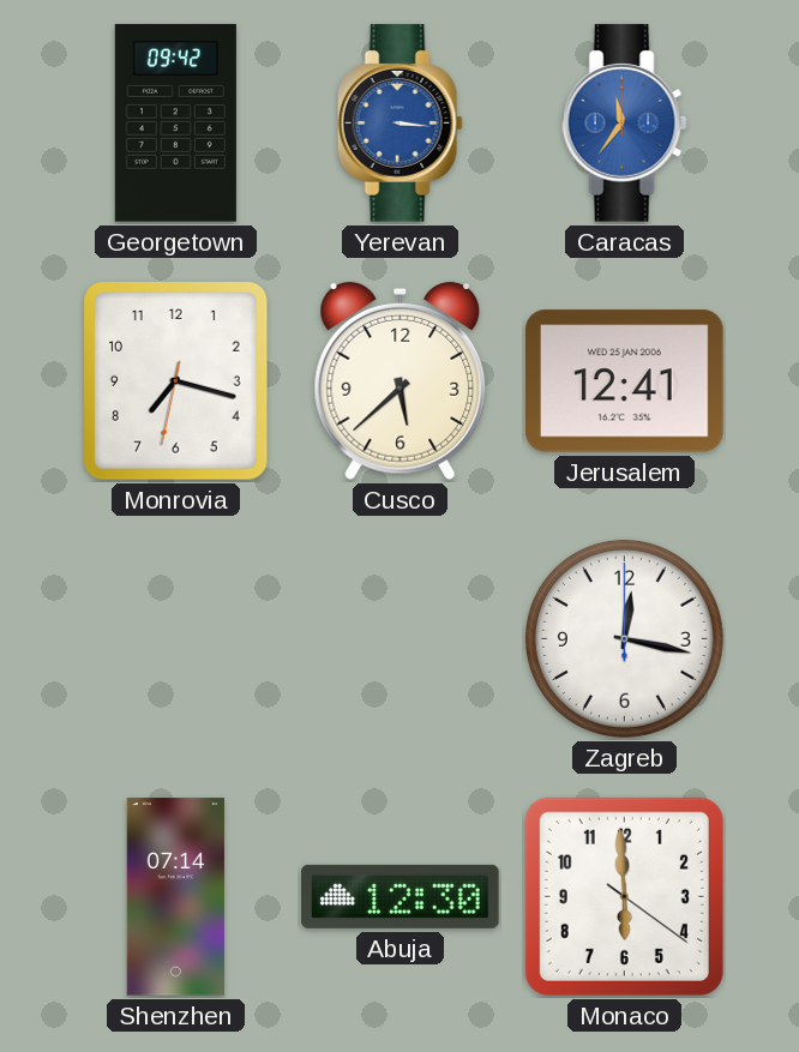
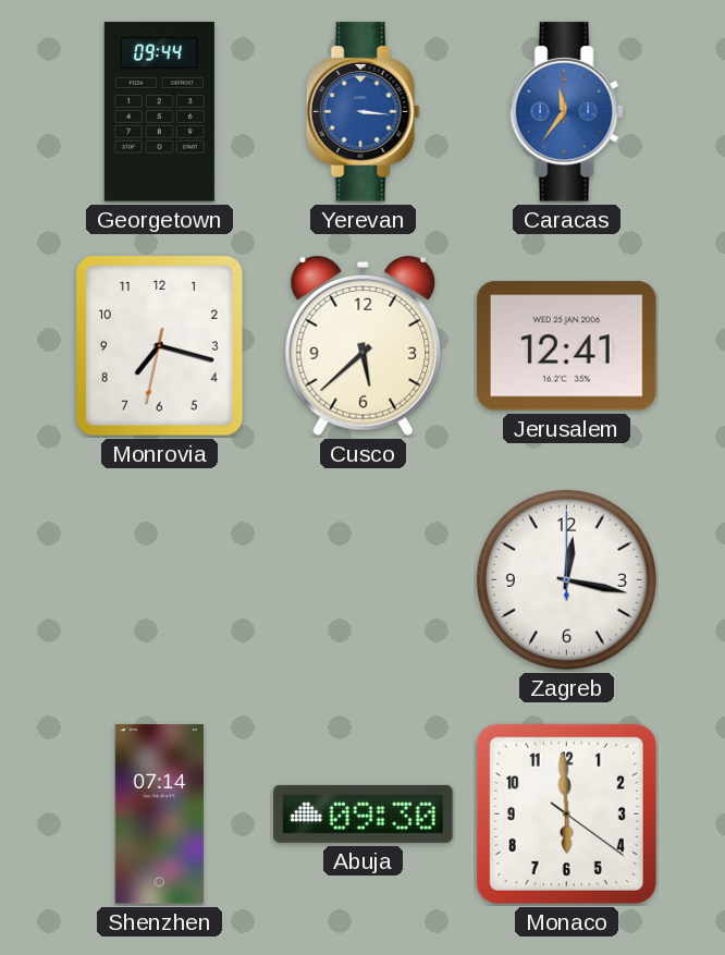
Georgetown: 09:42 -> 09:44 (159, 112)
Abuja: 12:30 -> 09:30 (364, 813)
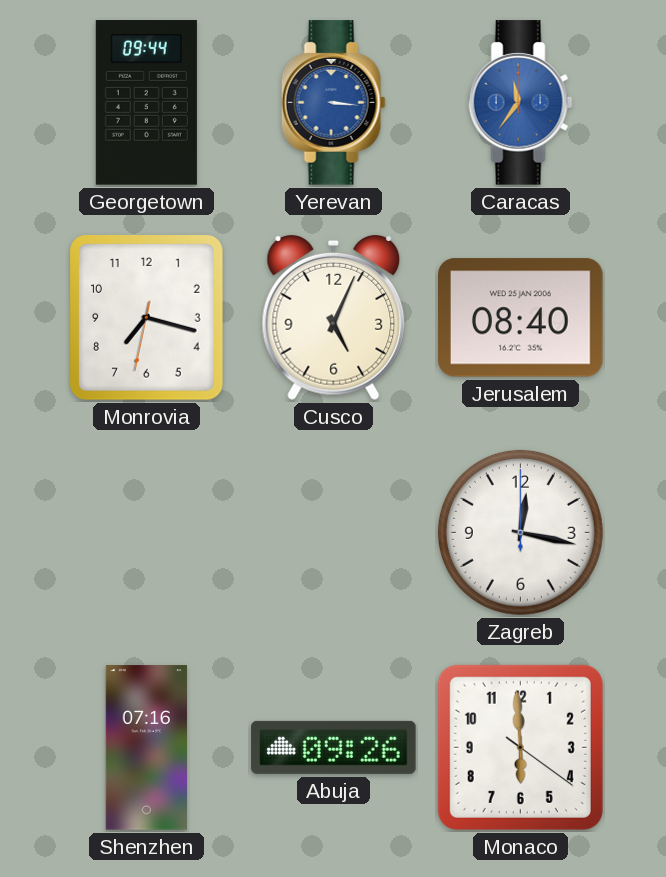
Cusco: 5:38 -> 5:04 (334, 318)
Jerusalem: 12:41 -> 08:40 (521, 318)
Shenzhen: 07:14 -> 07:16 (146, 748)
Abuja: 09:30 -> 09:26 (334, 747)
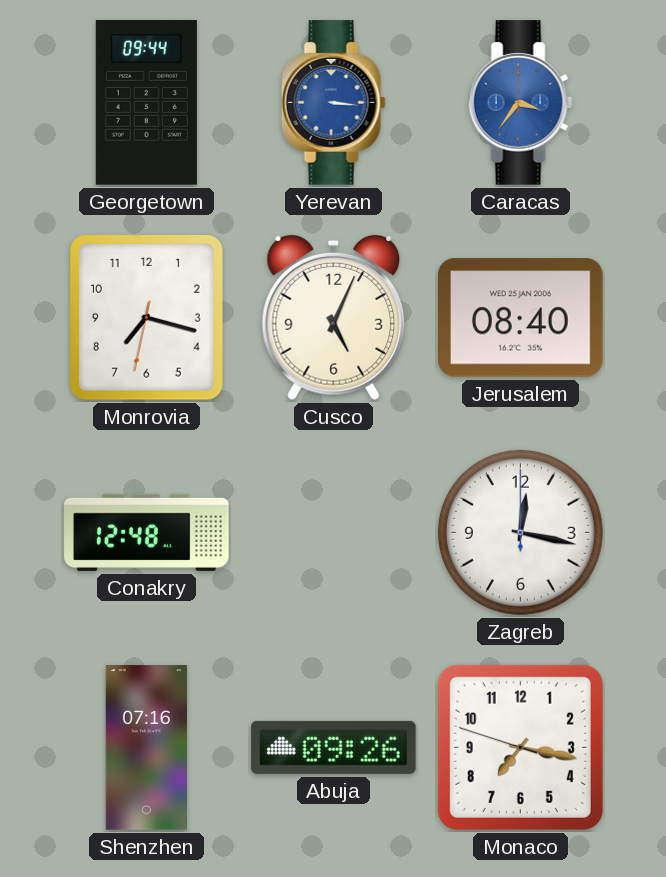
Caracas: 11:36 -> 3:36 (520, 103)
Conakry: none -> 12:48 (147, 532)
Monaco: 5:59 -> 7:16 (520, 747)
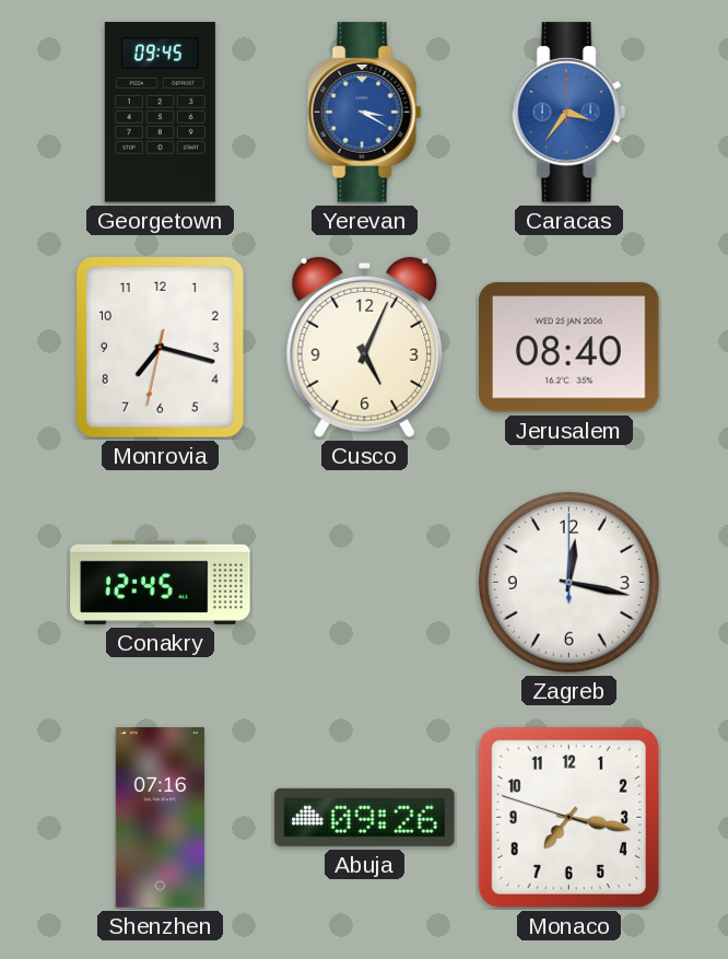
Georgetown: 09:44 -> 09:45 (160, 113)
Yerevan: 3:16 -> 3:20 (364, 113)
Conakry: 12:48 -> 12:45 (161, 582)
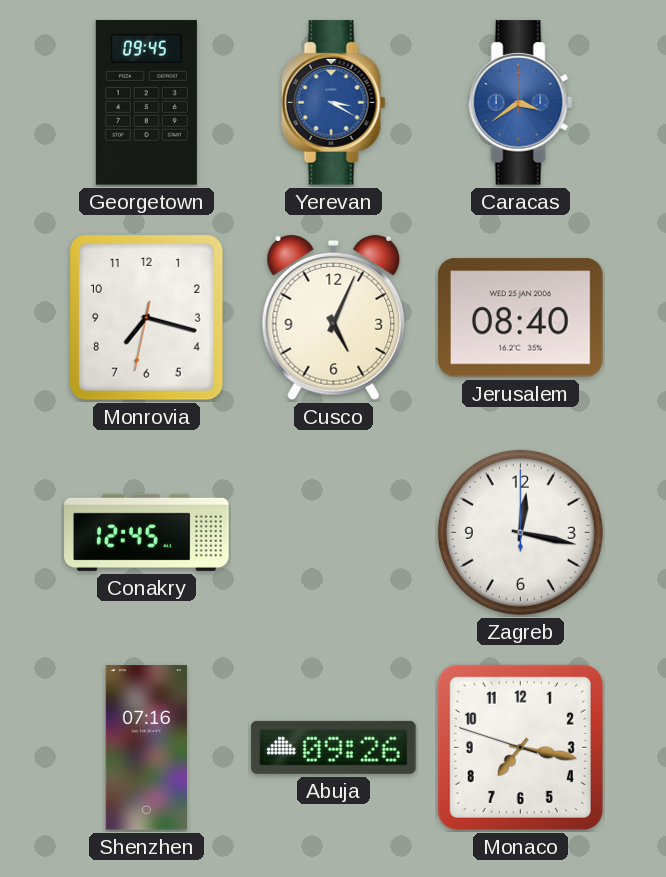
Caracas: 3:36 -> 3:39 (520, 103)
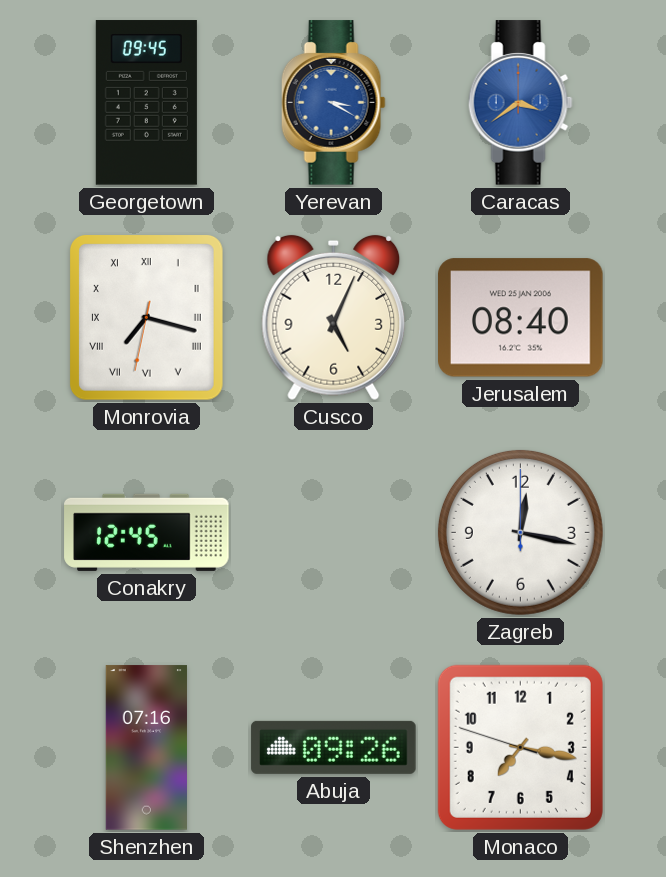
Monrovia numerals: Arabic -> Roman (146, 317)
